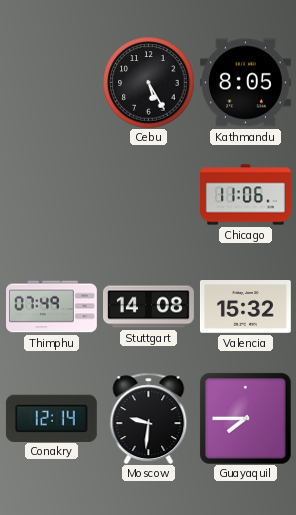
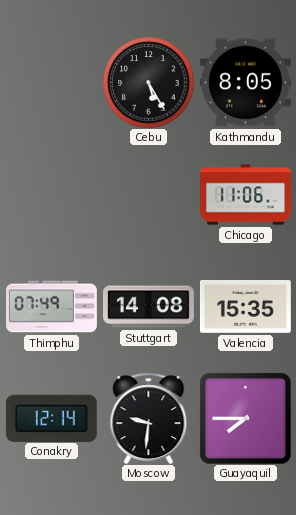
Valencia: 15:32 -> 15:35 (245, 307)
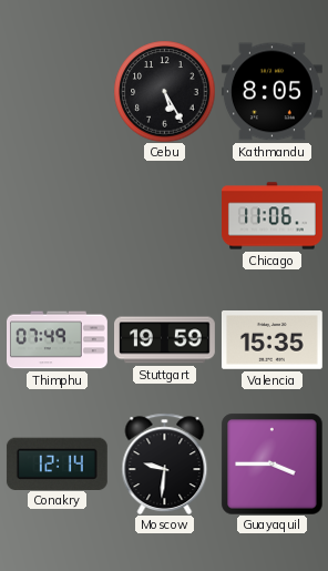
Stuttgart: 14:08 -> 19:59 (165, 340)
Guayaquil: 7:45 -> 3:45 (271, 463)
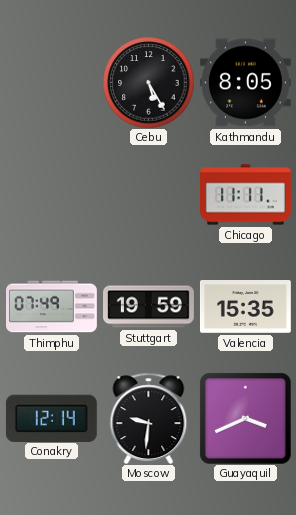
Chicago: 11:06 -> 11:11 (246, 195)
Guayaquil: 3:45 -> 3:41 (245, 418)
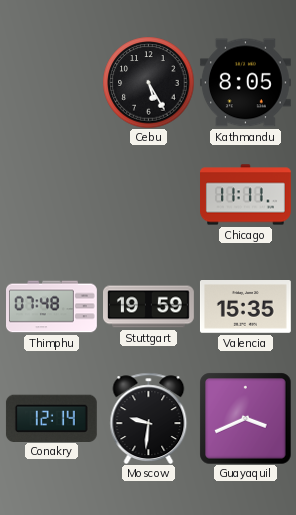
Thimphu: 07:49 -> 07:48 (52, 307)
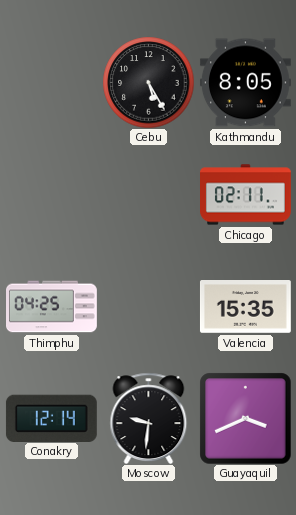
Chicago: 11:11 -> 02:11 (246, 195)
Thimphu: 07:48 -> 04:25 (52, 307)
Stuttgart: 19:59 -> none (149, 307)
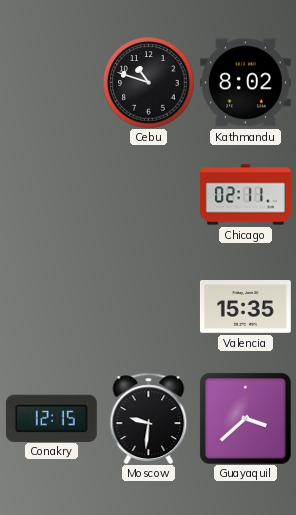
Cebu: 5:25 -> 10:48 (148, 82)
Kathmandu: 8:05 -> 8:02 (245, 83)
Thimphu: 04:25 -> none (52, 307)
Conakry: 12:14 -> 12:15 (51, 418)
Guayaquil: 3:41 -> 3:38 (245, 418)
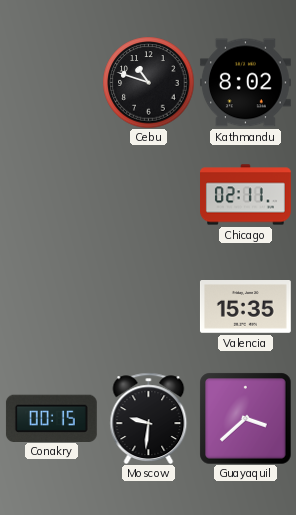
Conakry: 12:15 -> 00:15 (51, 418)
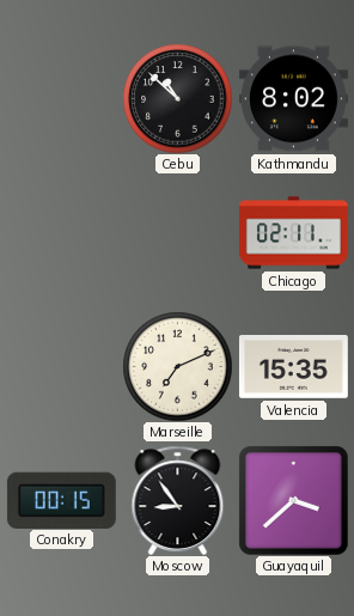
Cebu: 10:48 -> 10:52 (177, 98)
Marseille: none -> 7:11 (177, 366)
Moscow: 9:31 -> 8:54 (178, 500)
